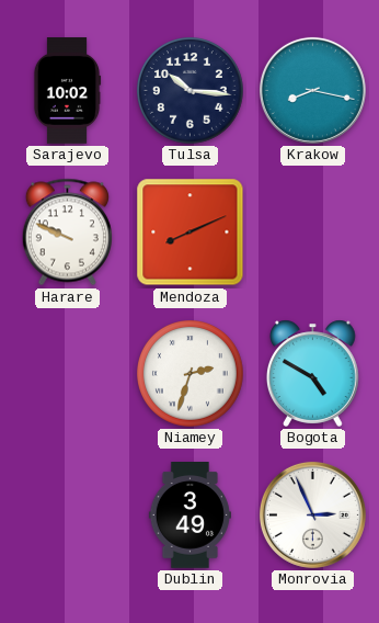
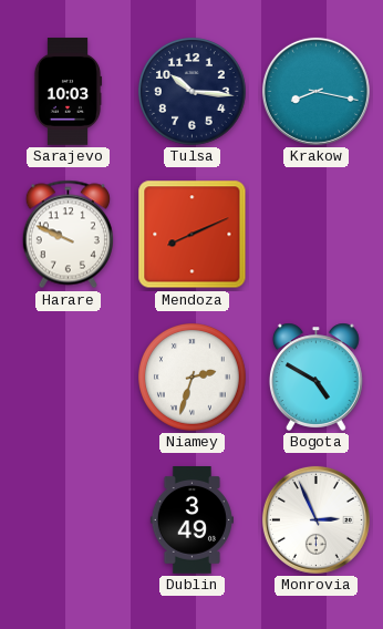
Sarajevo: 10:02 -> 10:03 (68, 92)
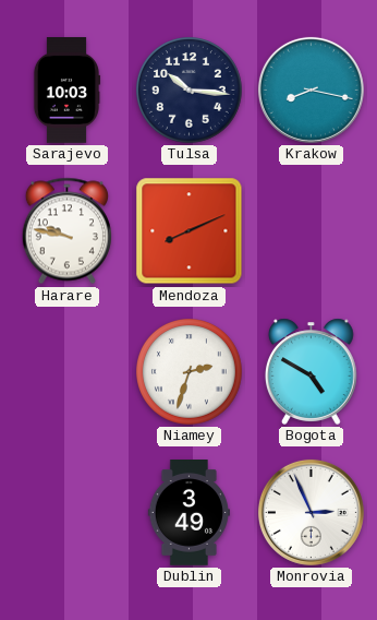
Harare: 9:49 -> 9:47 (66, 231)
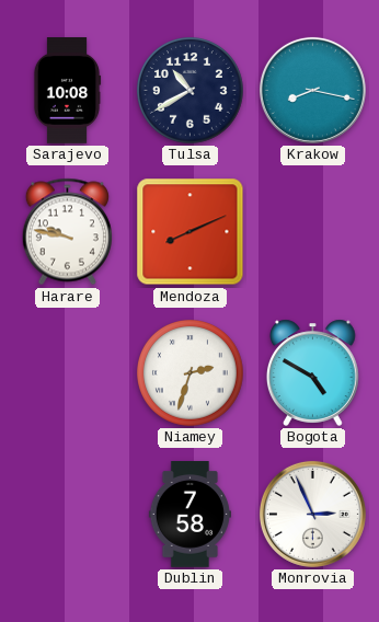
Sarajevo: 10:03 -> 10:08 (67, 91)
Tulsa: 10:16 -> 10:40 (191, 91)
Dublin: 3:49 -> 7:58 (190, 515)
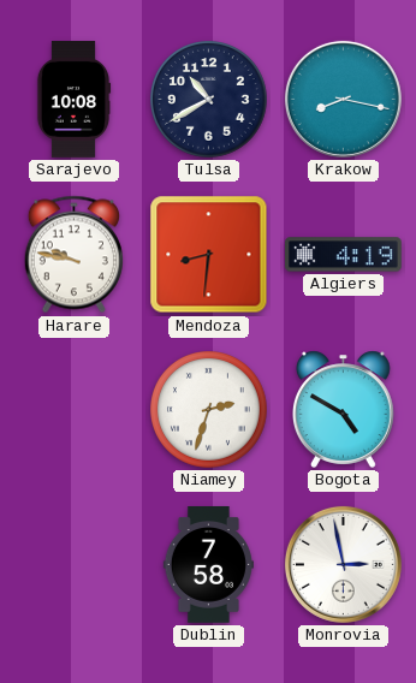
Mendoza: 8:11 -> 8:31 (209, 255)
Algiers: none -> 4:19 (344, 255)
Monrovia: 2:56 -> 2:58 (343, 564)
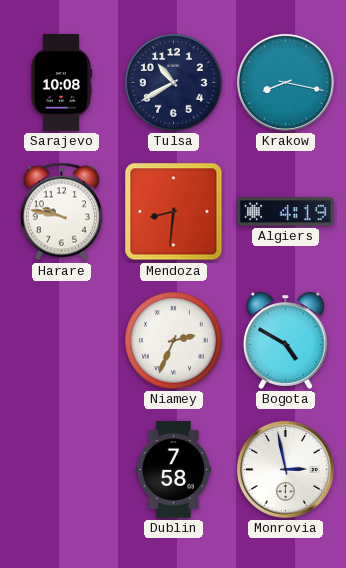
Niamey: 2:33 -> 2:34 (174, 341)
